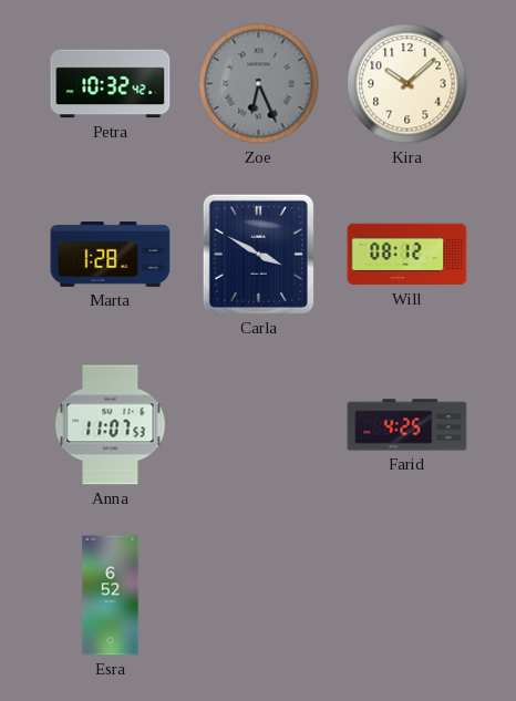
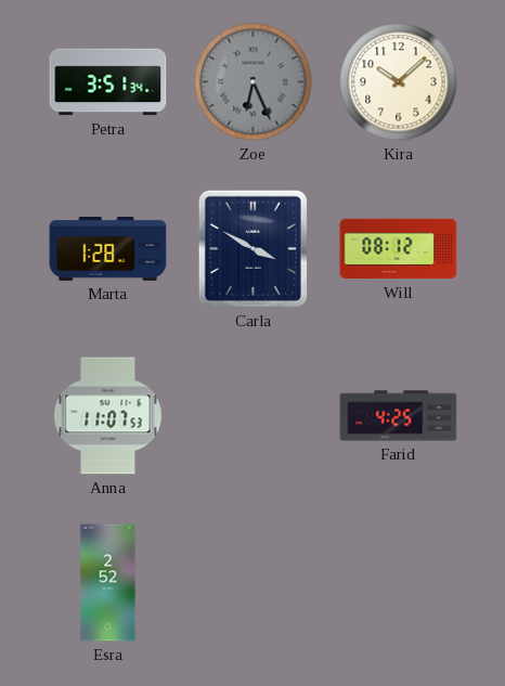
Petra: 10:32 -> 3:51 (108, 82)
Esra: 6:52 -> 2:52 (108, 583)
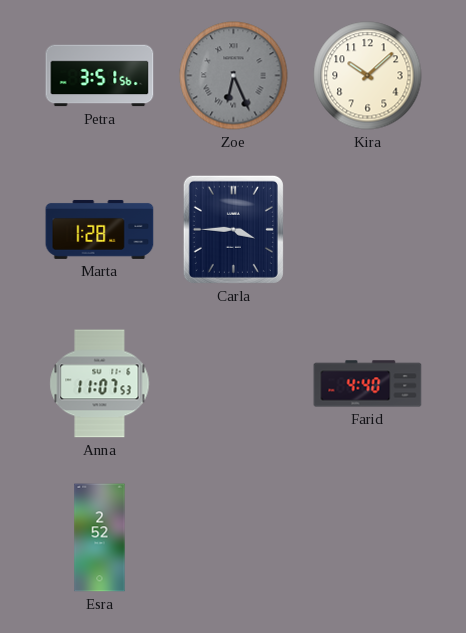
Petra: 3:51:34 -> 3:51:56 (100, 76)
Carla: 3:50 -> 3:45 (233, 229)
Will: 08:12 -> none (399, 249)
Farid: 4:25 -> 4:40 (368, 384)
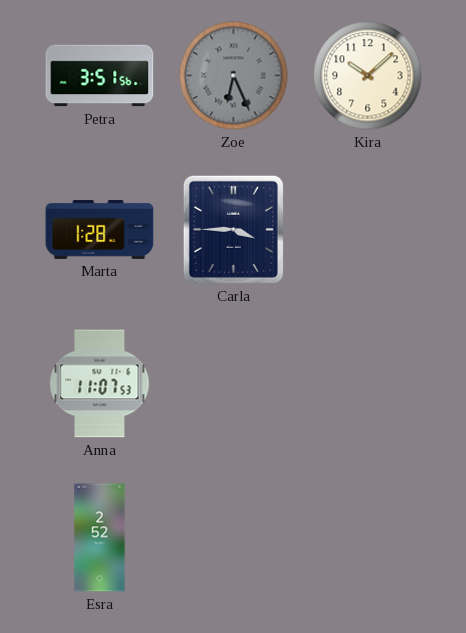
Farid: 4:40 -> none (368, 384)
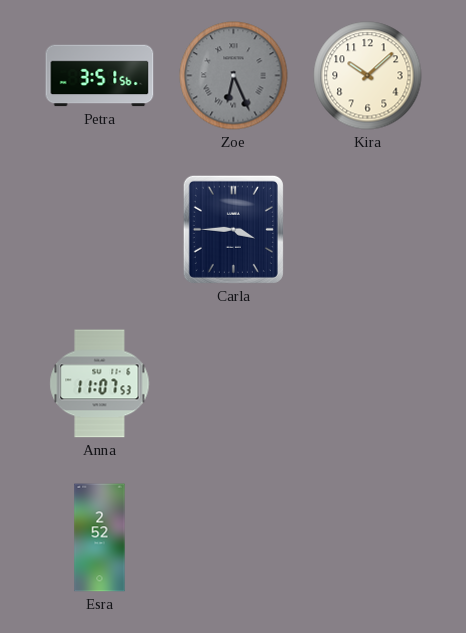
Marta: 1:28 -> none (100, 229)
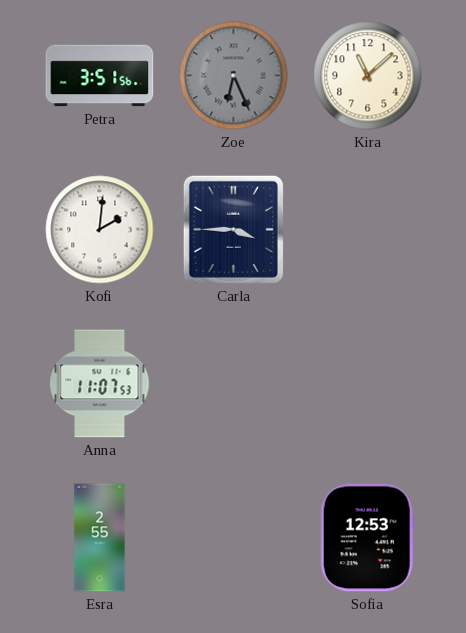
Kira: 10:08 -> 11:08 (368, 76)
Kofi: none -> 2:01 (100, 230)
Esra: 2:52 -> 2:55 (100, 538)
Sofia: none -> 12:53 (367, 538)
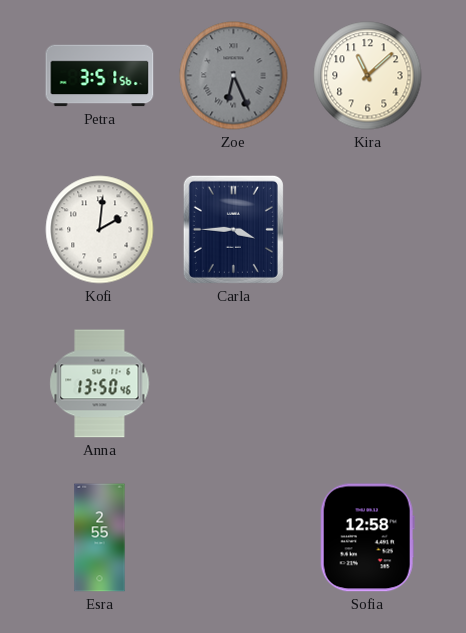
Anna: 11:07 -> 13:50 (100, 384)
Sofia: 12:53 -> 12:58 (367, 538)
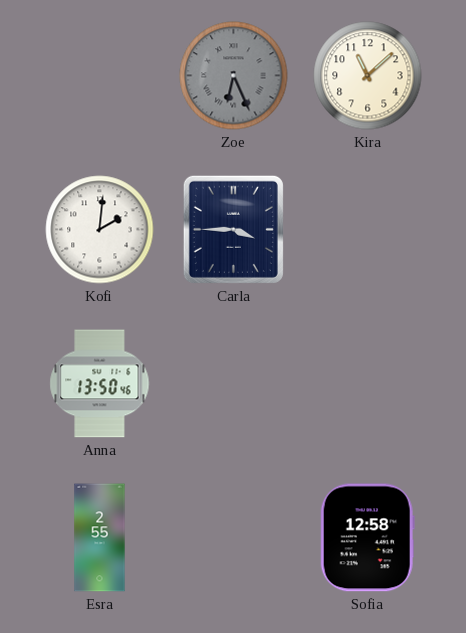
Petra: 3:51 -> none (100, 76)
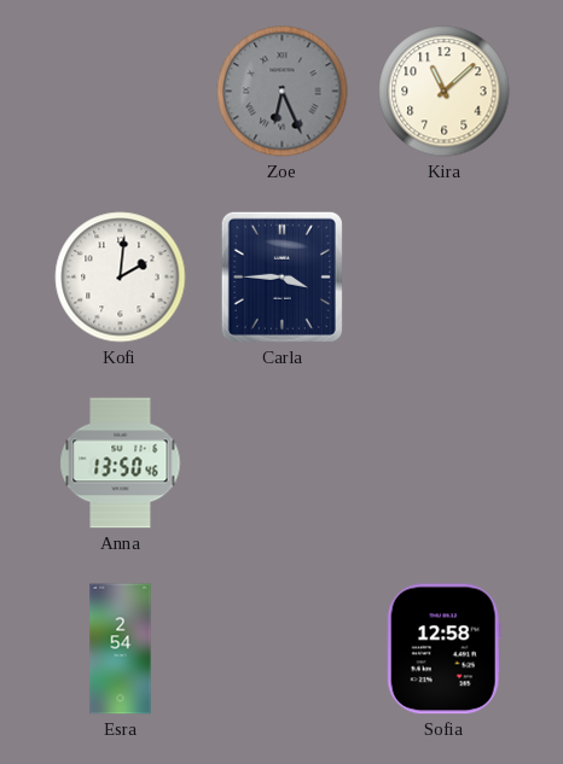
Esra: 2:55 -> 2:54 (121, 649)
